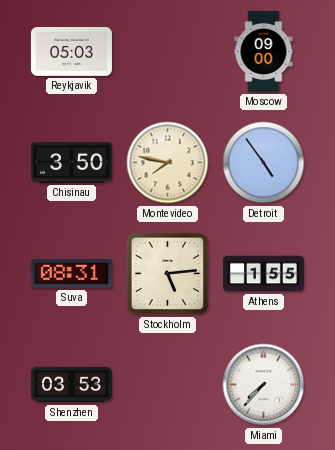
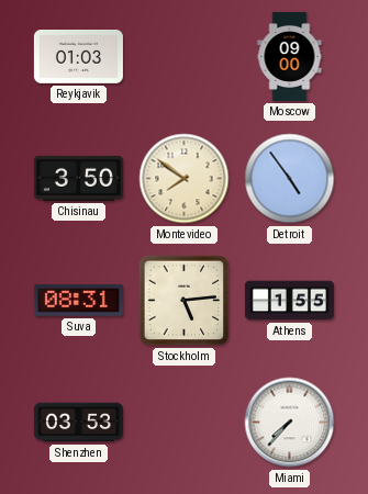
Reykjavik: 05:03 -> 01:03 (78, 57)
Montevideo: 7:47 -> 7:51 (185, 179)
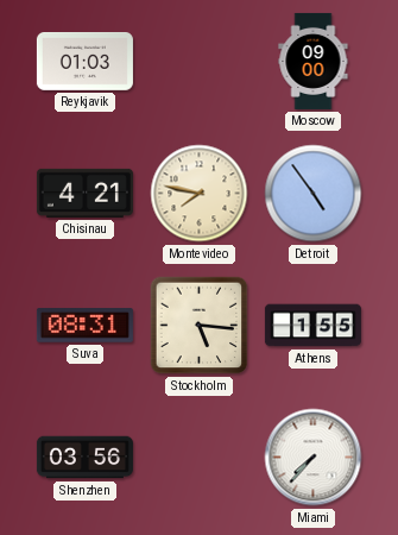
Chisinau: 3:50 -> 4:21 (84, 193)
Montevideo: 7:51 -> 7:47 (200, 194)
Stockholm: 5:14 -> 5:16 (200, 326)
Shenzhen: 03:53 -> 03:56 (84, 458)
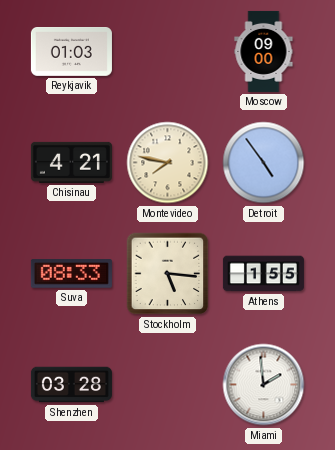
Suva: 08:31 -> 08:33 (71, 274)
Shenzhen: 03:56 -> 03:28 (71, 385)
Miami: 7:37 -> 1:59 (264, 385)
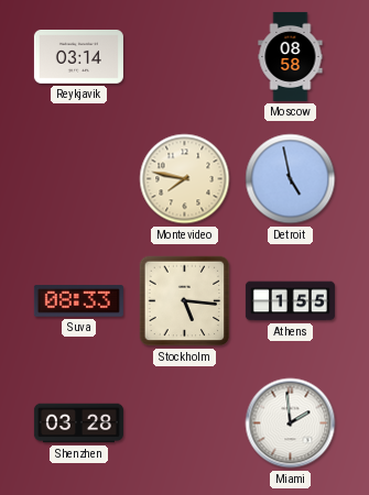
Reykjavik: 01:03 -> 03:14 (78, 57)
Moscow: 09:00 -> 08:58 (291, 56)
Chisinau: 4:21 -> none (71, 162)
Detroit: 4:54 -> 4:58 (291, 179)
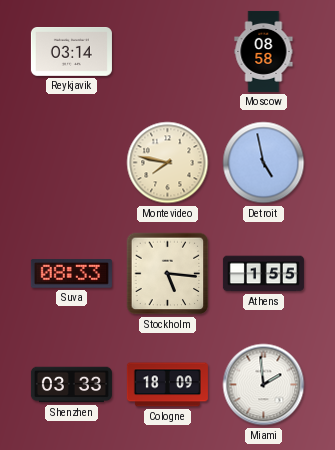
Shenzhen: 03:28 -> 03:33 (71, 385)
Cologne: none -> 18:09 (167, 385)
